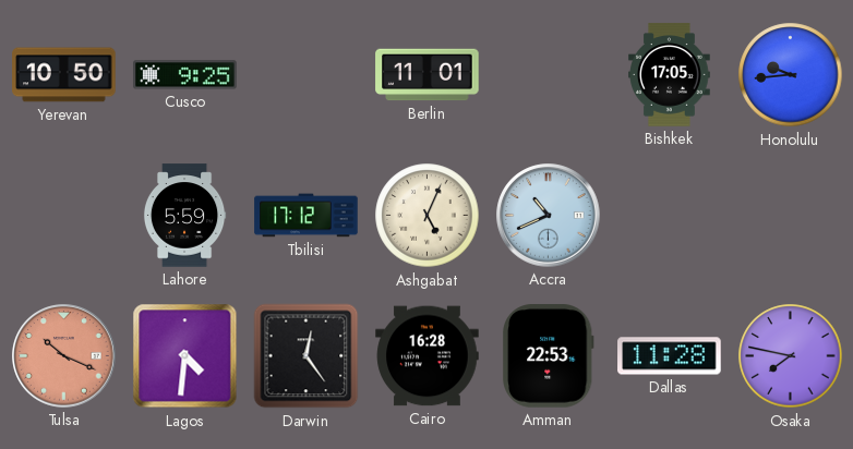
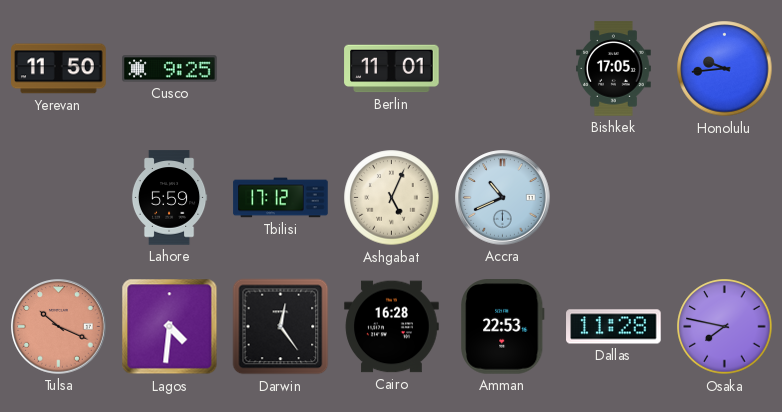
Yerevan: 10:50 -> 11:50 (59, 69)
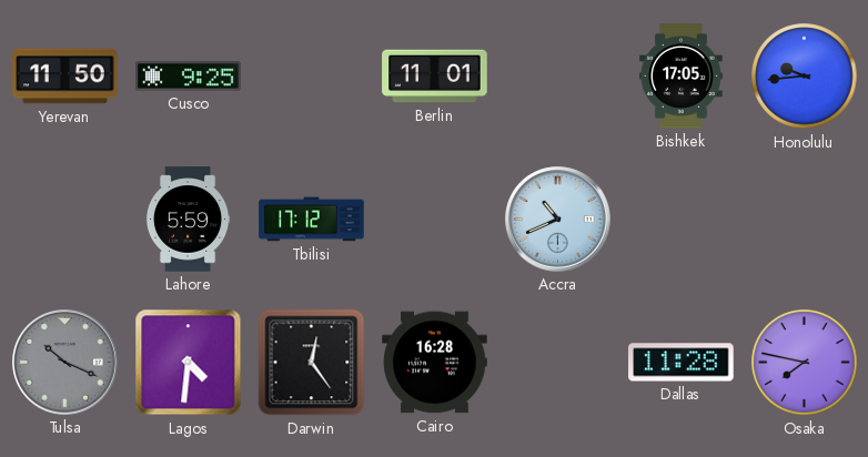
Ashgabat: 5:04 -> none (392, 198)
Tulsa dial: salmon -> grey (65, 363)
Amman: 22:53 -> none (502, 327)
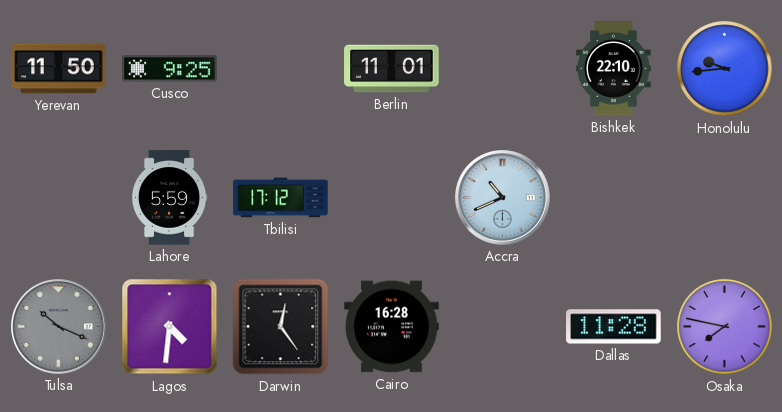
Bishkek: 17:05 -> 22:10 (614, 69)
